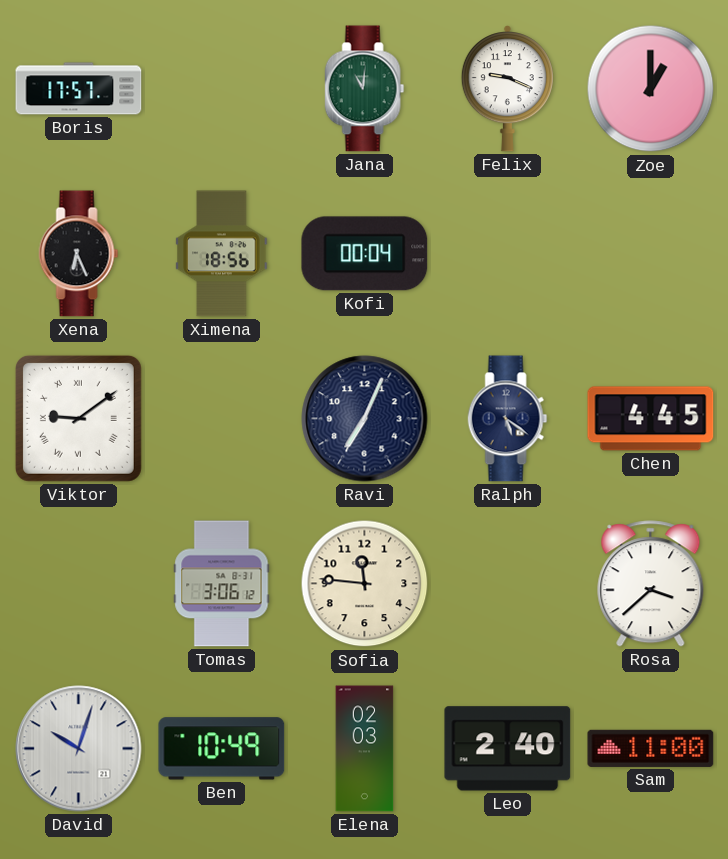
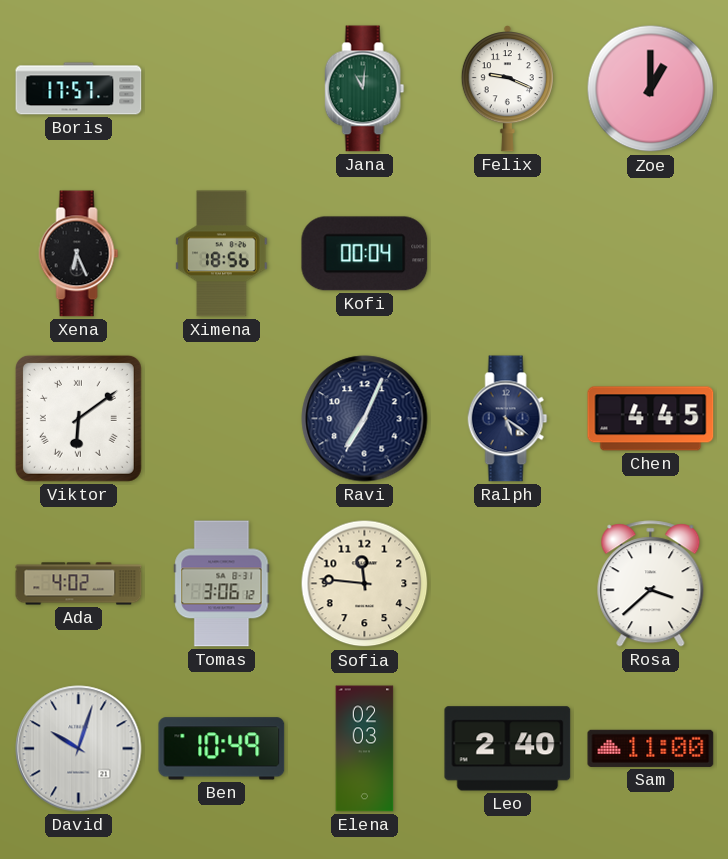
Viktor: 9:09 -> 6:09 (78, 418)
Ada: none -> 4:02 (79, 584)
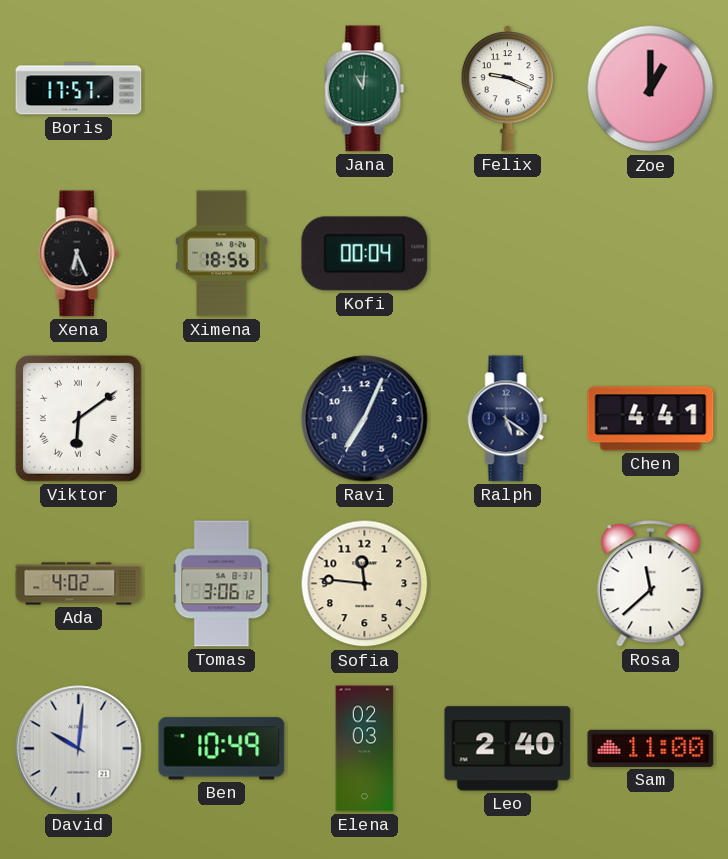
Chen: 4:45 -> 4:41 (651, 419)
Rosa: 3:38 -> 11:38 (651, 584)
David: 10:03 -> 10:01 (79, 749)
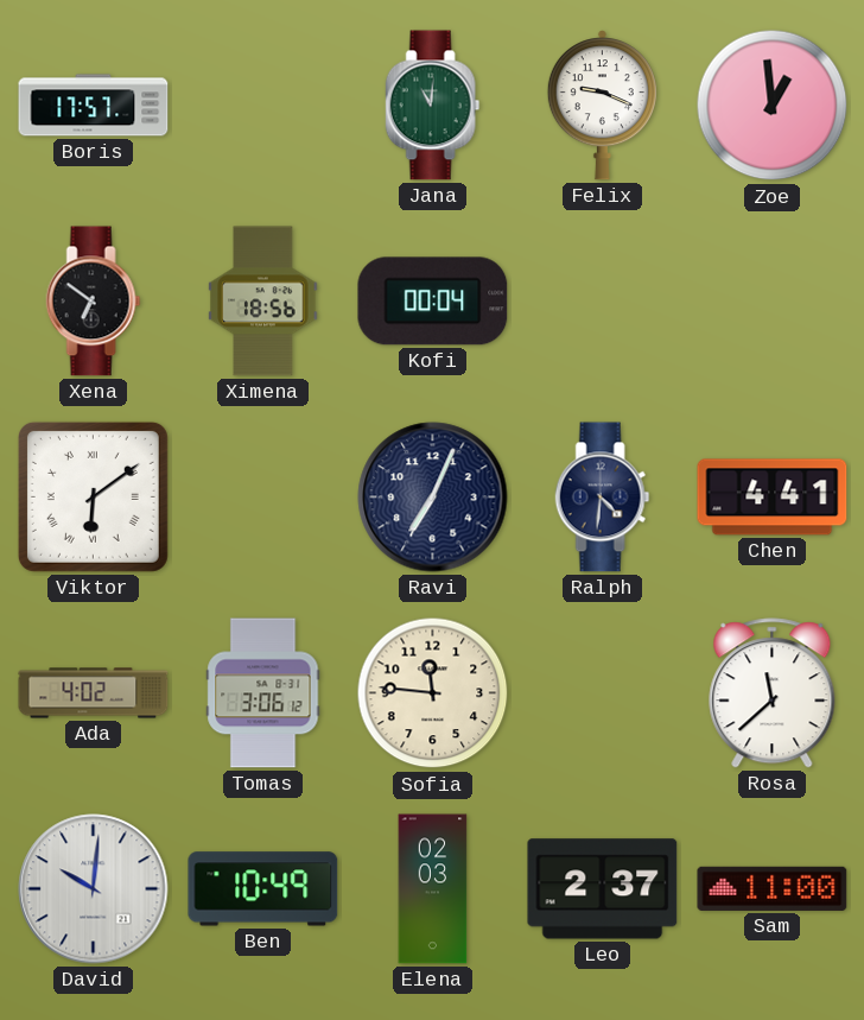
Zoe: 1:00 -> 12:59 (773, 106)
Xena: 6:26 -> 6:51 (94, 302)
Ralph: 5:21 -> 4:31 (603, 498)
Leo: 2:40 -> 2:37 (603, 889)
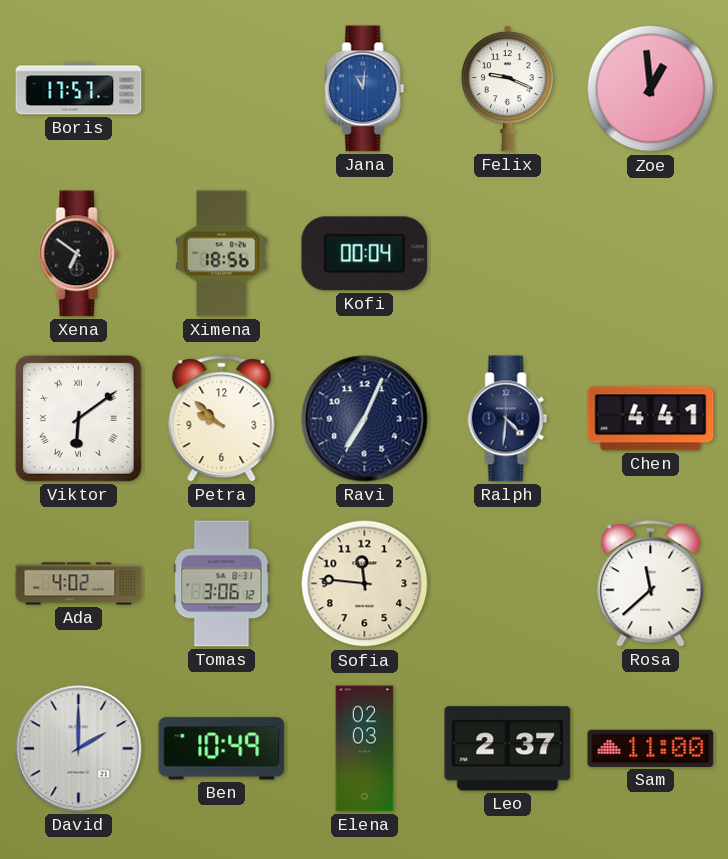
Jana dial: green -> blue (365, 89)
Petra: none -> 9:52 (222, 419)
David: 10:01 -> 2:00 (79, 749)
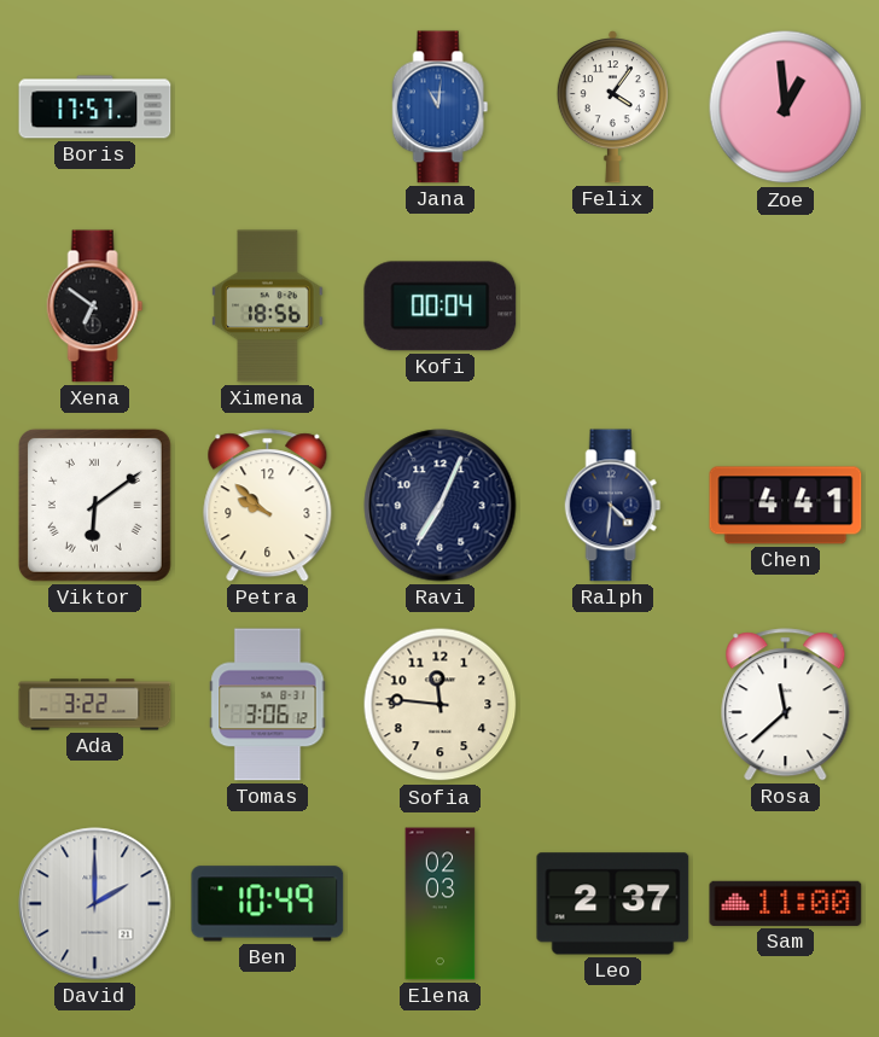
Felix: 9:19 -> 4:06 (612, 107)
Ada: 4:02 -> 3:22 (95, 705)
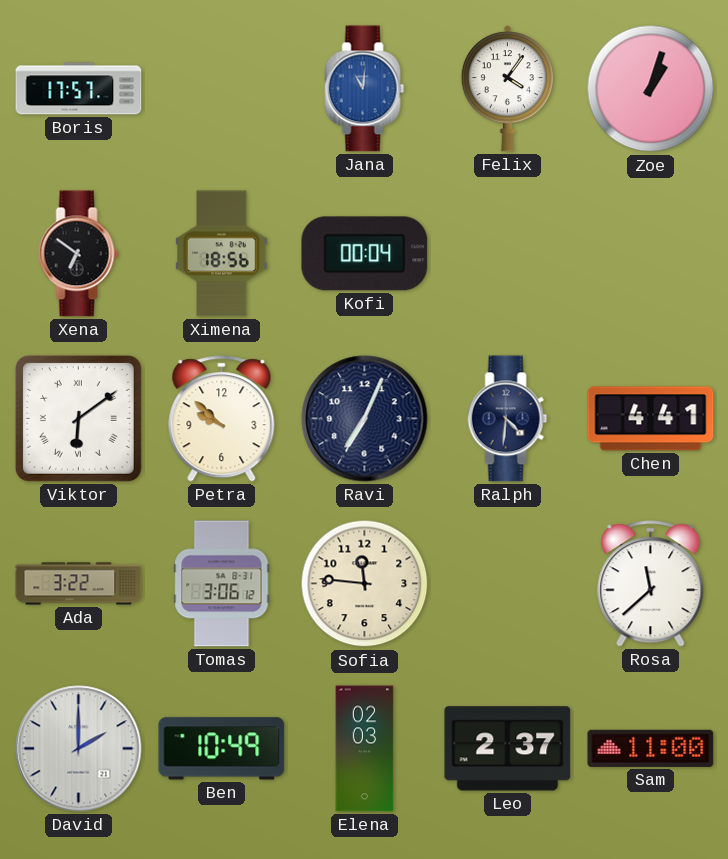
Zoe: 12:59 -> 1:03 (651, 89)
